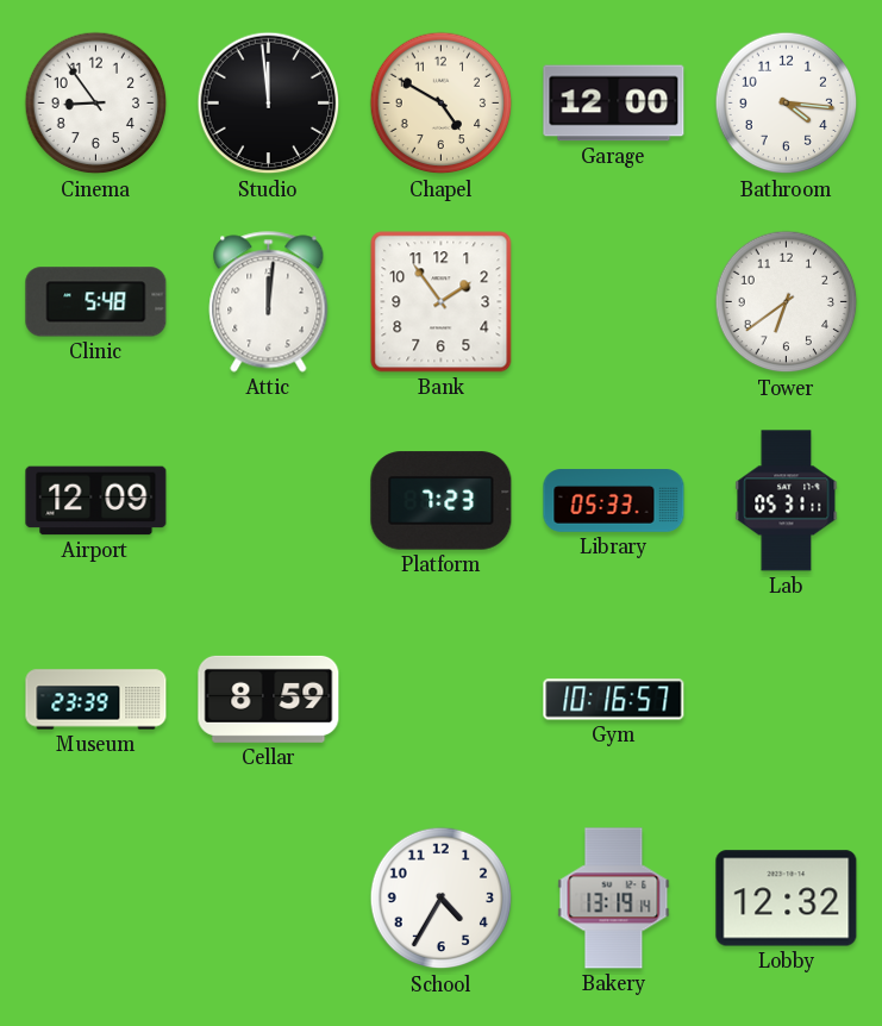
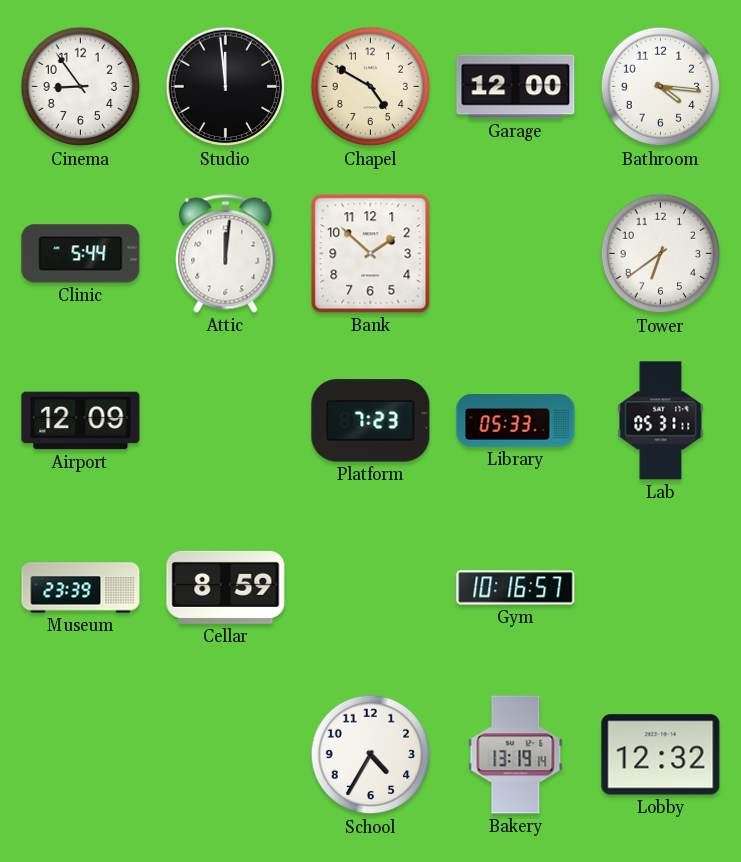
Clinic: 5:48 -> 5:44 (81, 254)
Bank: 1:54 -> 1:52 (371, 254)
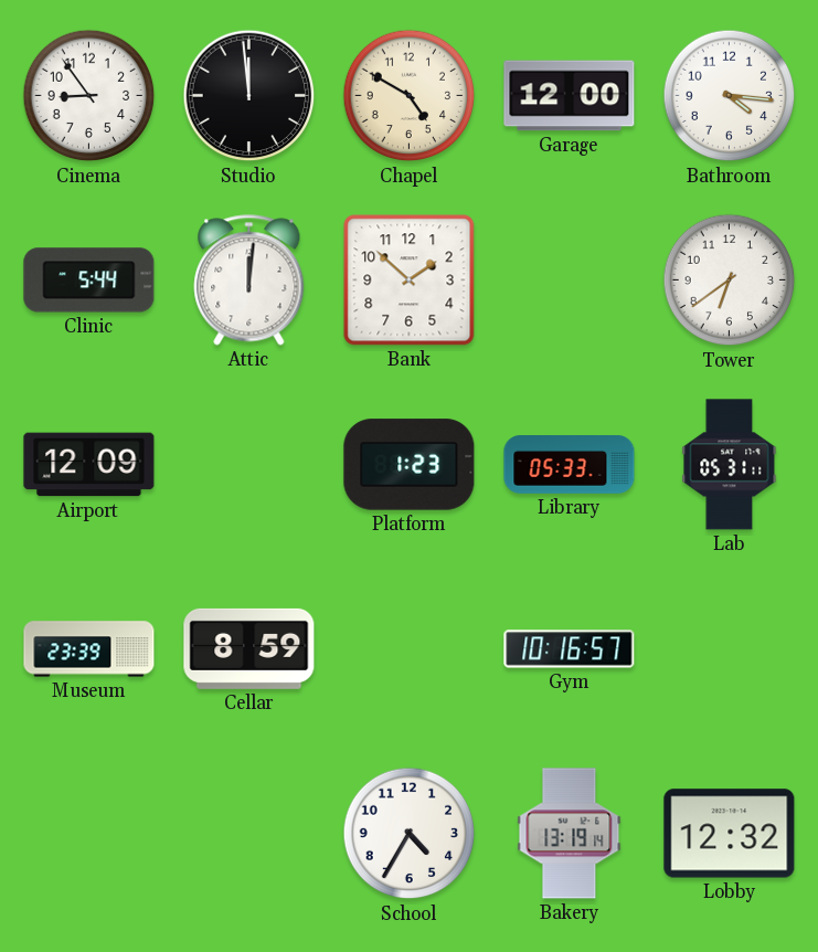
Platform: 7:23 -> 1:23 (410, 465)
